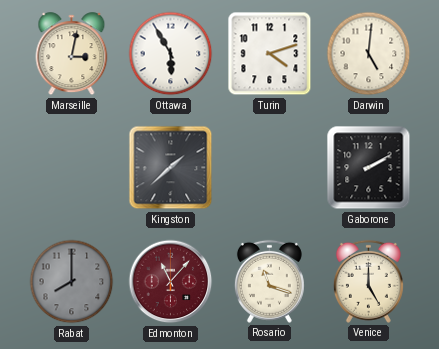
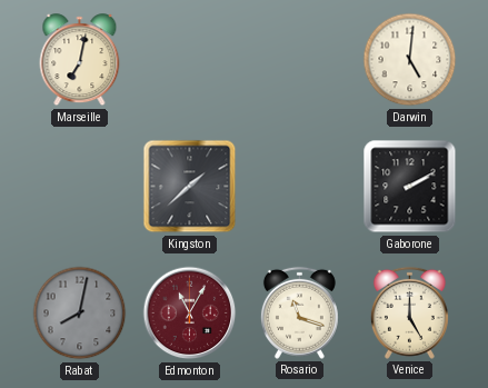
Marseille: 3:02 -> 7:02 (80, 60)
Ottawa: 5:55 -> none (171, 54)
Turin: 4:12 -> none (270, 54)
Rabat: 8:00 -> 8:02 (80, 314)
Edmonton: 11:07 -> 11:05 (190, 314)
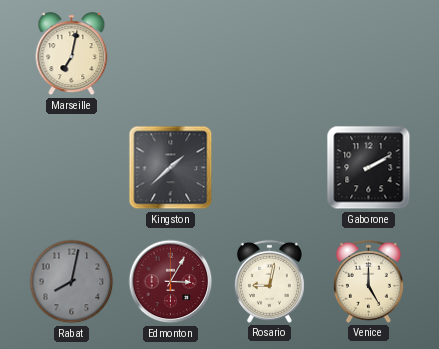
Darwin: 5:01 -> none (410, 60)
Edmonton: 11:05 -> 3:05 (171, 282)
Rosario: 11:18 -> 9:02 (269, 281)
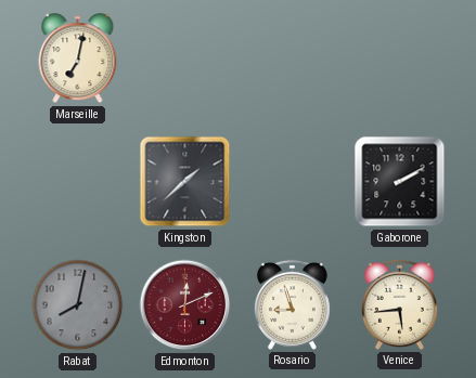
Edmonton: 3:05 -> 12:11 (185, 305)
Rosario: 9:02 -> 8:57 (292, 304)
Venice: 5:00 -> 5:44 (399, 304)
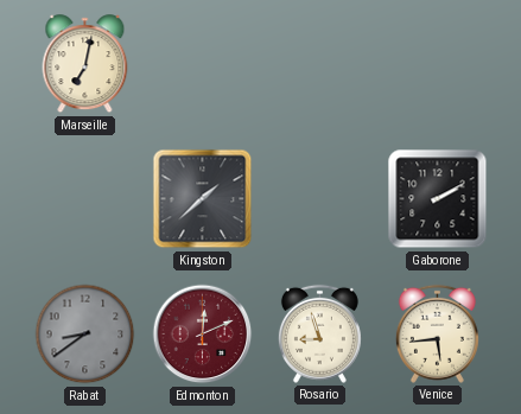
Rabat: 8:02 -> 8:39 (85, 335)
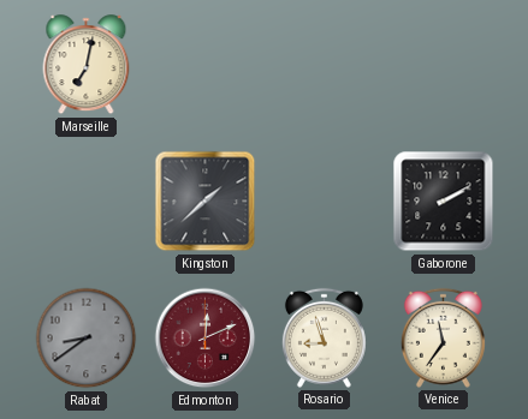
Venice: 5:44 -> 11:36 (443, 337)
